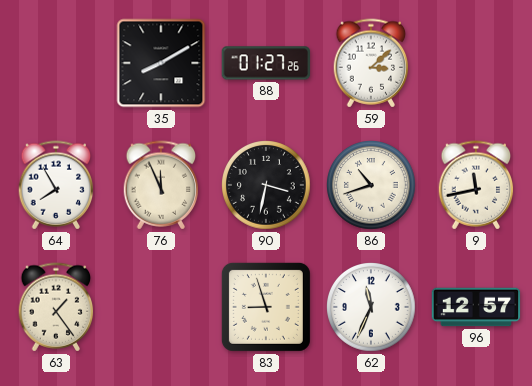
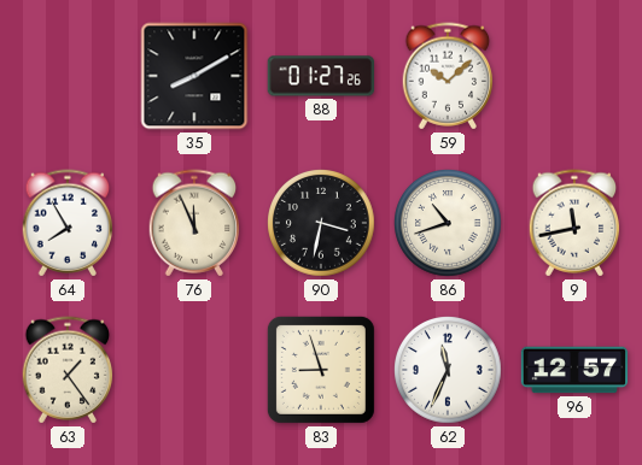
59: 3:08 -> 10:08 (448, 76)
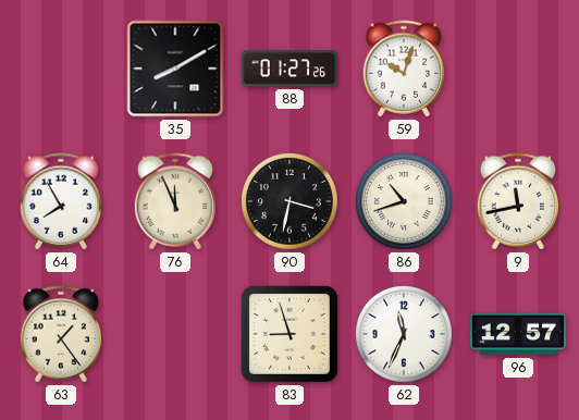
59: 10:08 -> 10:03 (404, 69)
